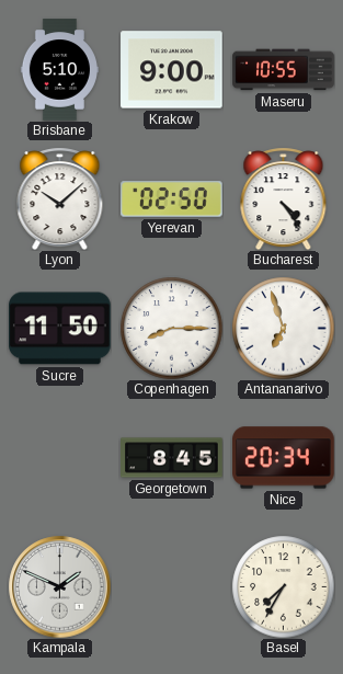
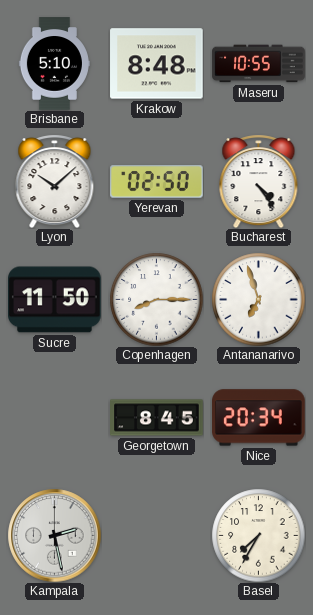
Krakow: 9:00 -> 8:48 (157, 64)
Kampala: 1:49 -> 2:28 (54, 535)
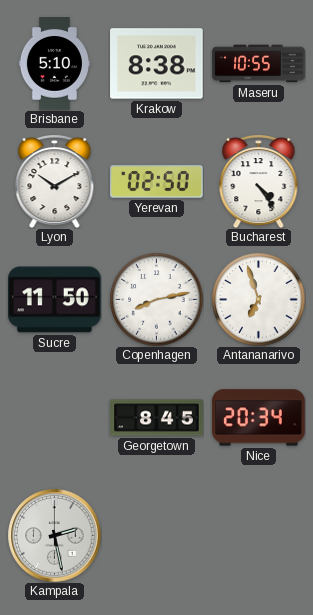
Krakow: 8:48 -> 8:38 (157, 64)
Lyon: 10:08 -> 10:10 (55, 181)
Copenhagen: 8:15 -> 8:13 (156, 299)
Basel: 7:35 -> none (258, 535)
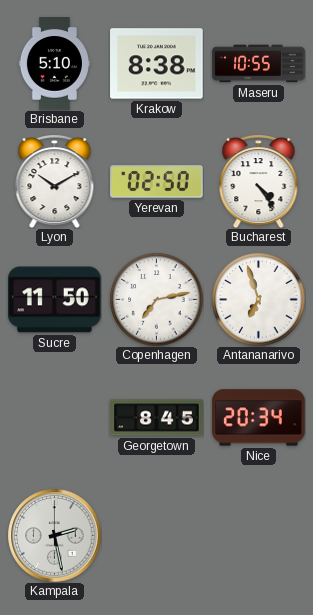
Copenhagen: 8:13 -> 7:13 (156, 299)
